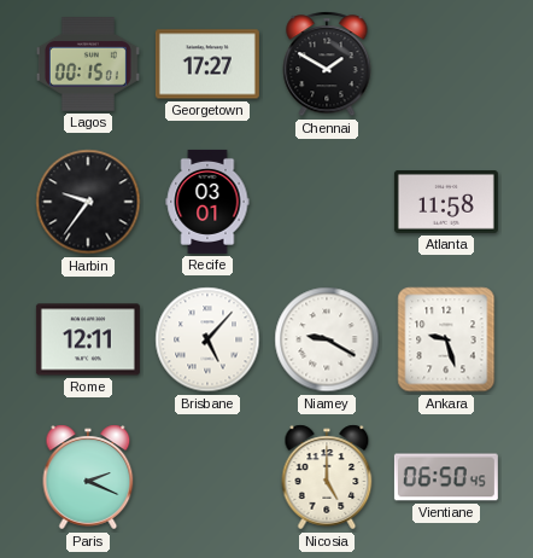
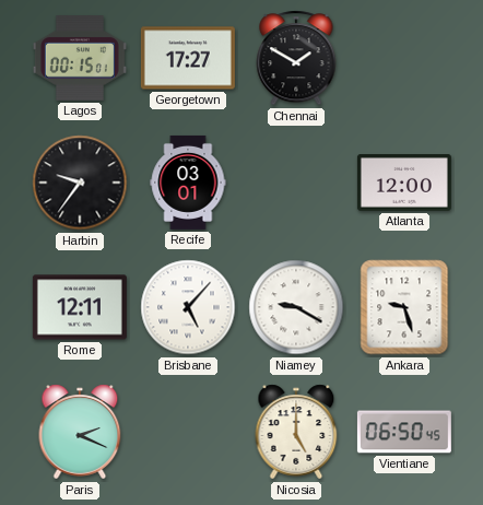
Atlanta: 11:58 -> 12:00 (404, 184)
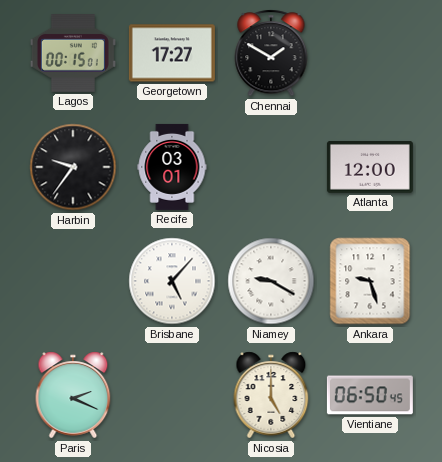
Rome: 12:11 -> none (80, 307)
